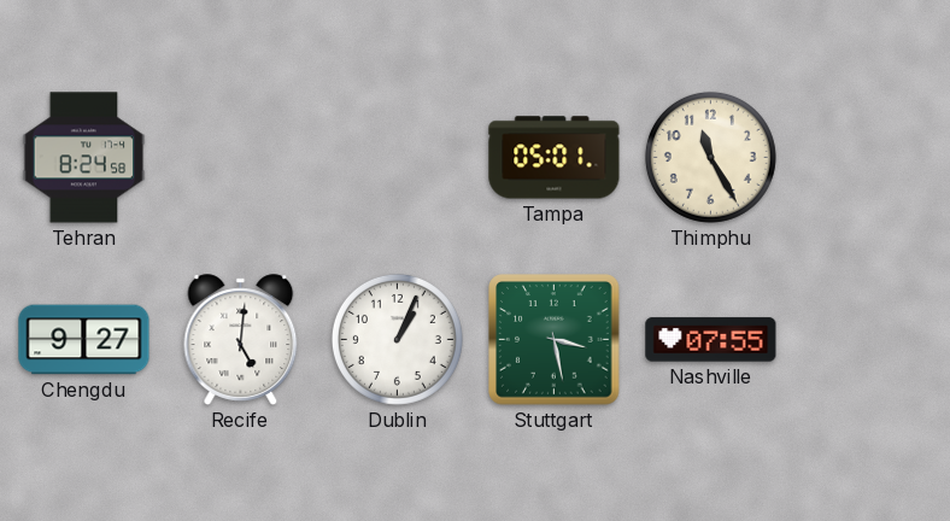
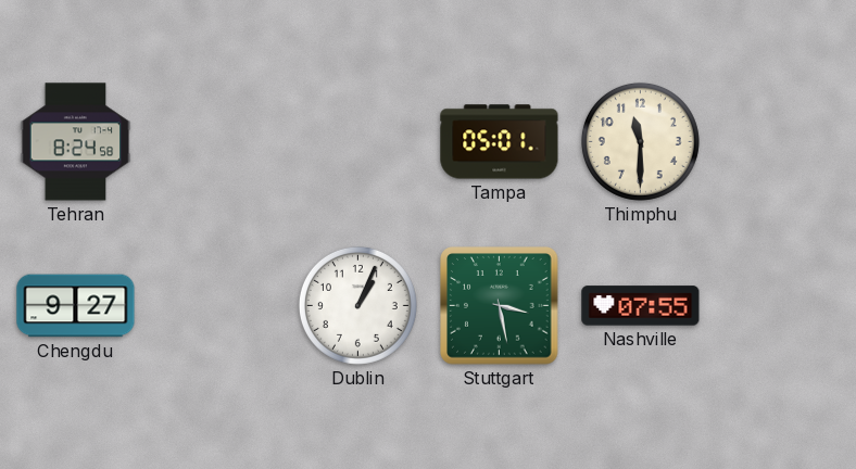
Thimphu: 11:25 -> 11:30 (640, 141)
Recife: 5:01 -> none (241, 340)
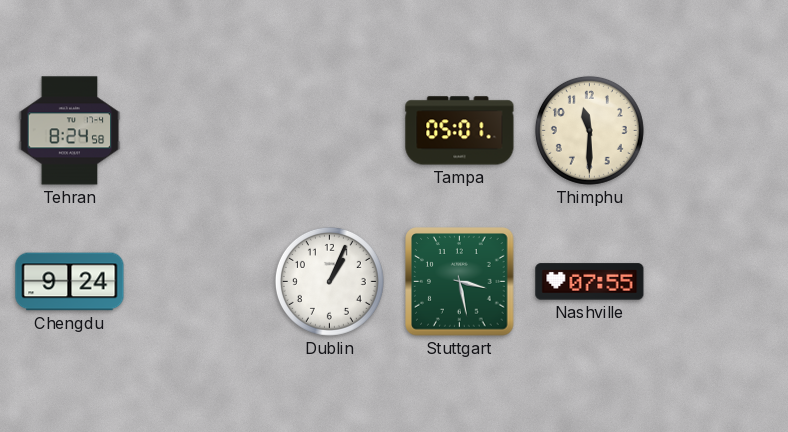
Chengdu: 9:27 -> 9:24 (70, 282)
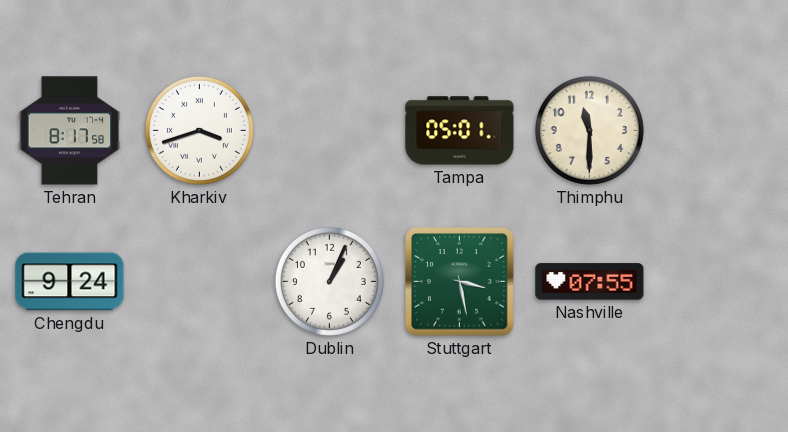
Tehran: 8:24 -> 8:17 (70, 131)
Kharkiv: none -> 3:42 (199, 130)
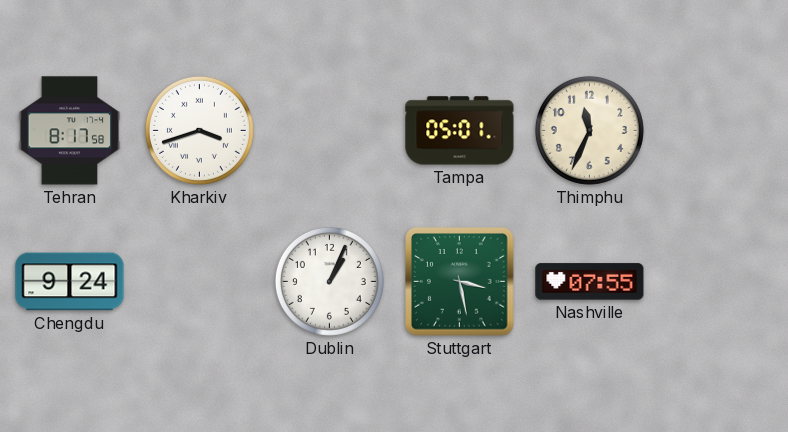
Thimphu: 11:30 -> 11:34 (589, 130)
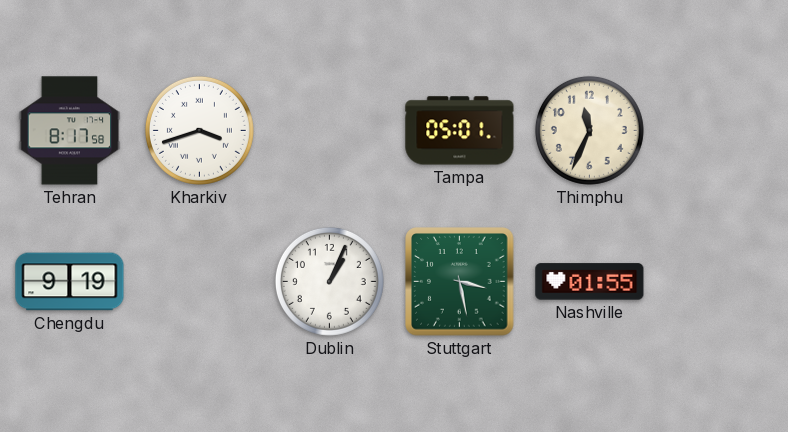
Chengdu: 9:24 -> 9:19 (70, 282)
Nashville: 07:55 -> 01:55 (590, 282)
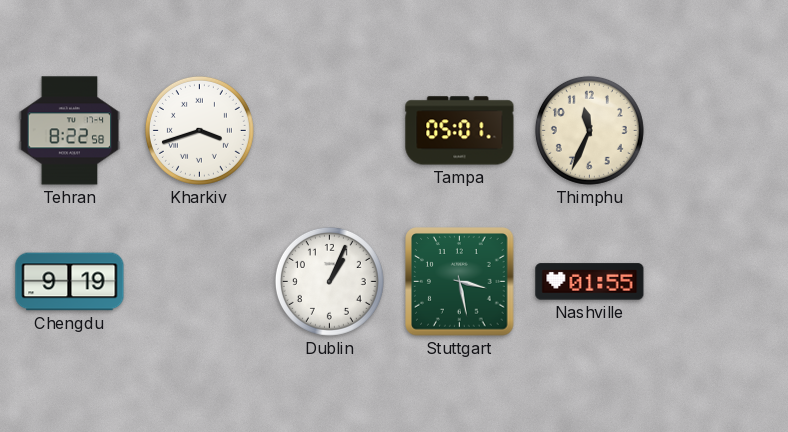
Tehran: 8:17 -> 8:22 (70, 131)
